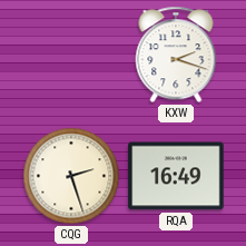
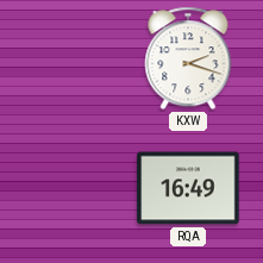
CQG: 2:27 -> none (71, 176)
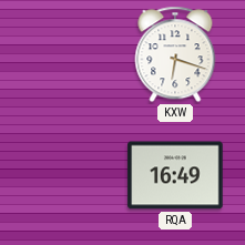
KXW: 2:18 -> 6:18 (175, 54)
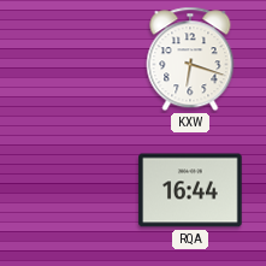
RQA: 16:49 -> 16:44 (190, 190)
